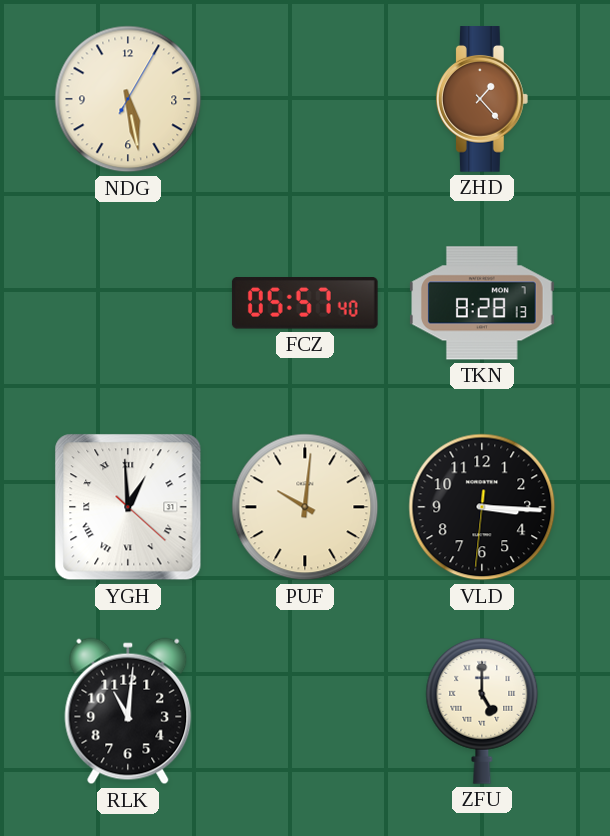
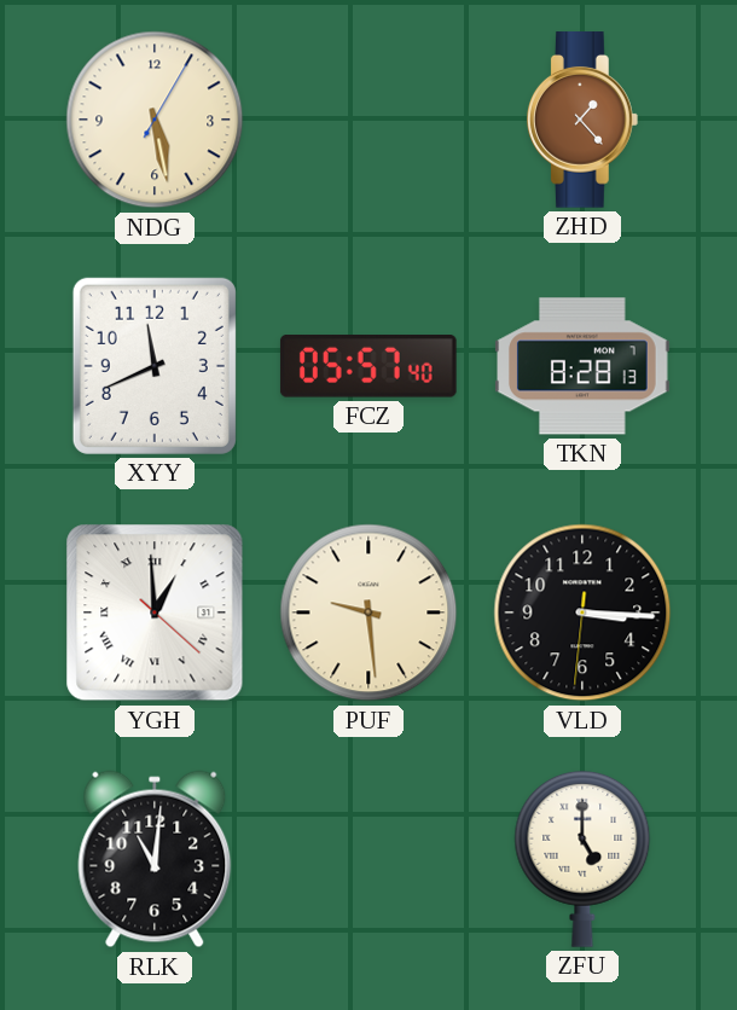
XYY: none -> 11:41 (155, 366)
PUF: 10:01 -> 9:29 (368, 613)
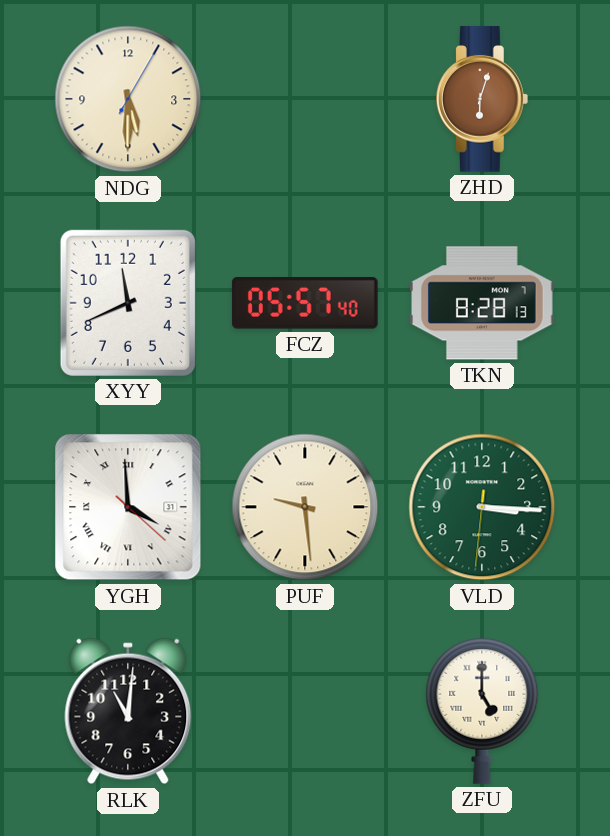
NDG: 5:28 -> 5:30 (128, 99)
ZHD: 1:23 -> 6:03 (482, 99)
YGH: 12:59 -> 3:59 (128, 507)
VLD dial: black -> green (482, 507)
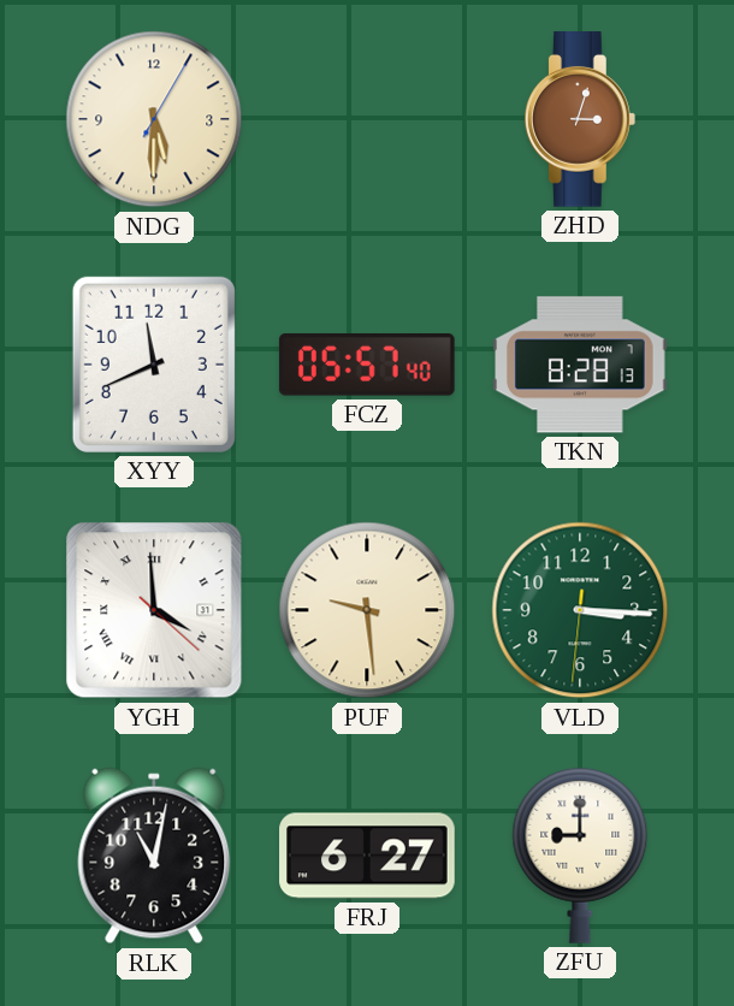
ZHD: 6:03 -> 3:03 (580, 119)
RLK: 11:01 -> 11:02 (154, 856)
FRJ: none -> 6:27 (367, 856)
ZFU: 5:00 -> 9:00 (580, 856)
